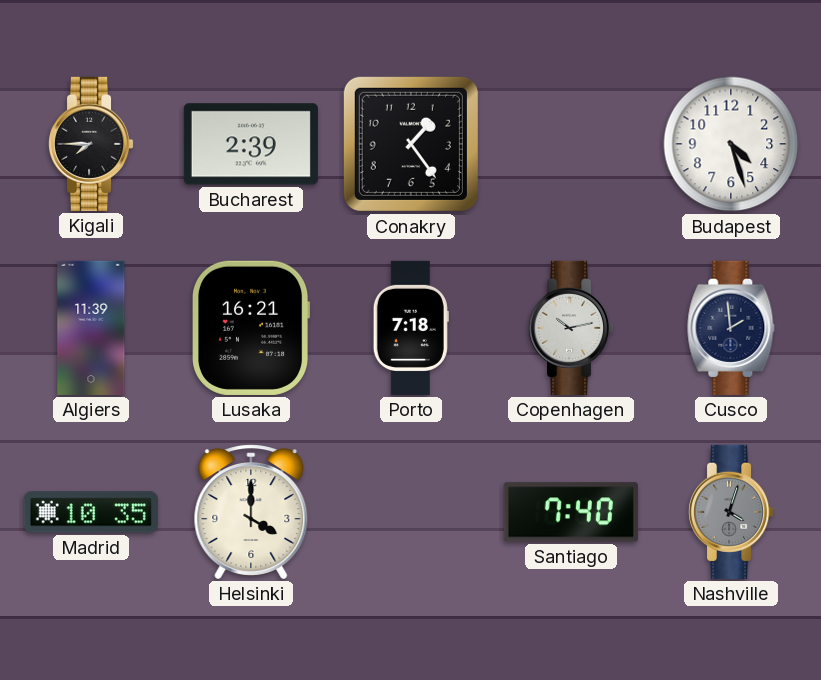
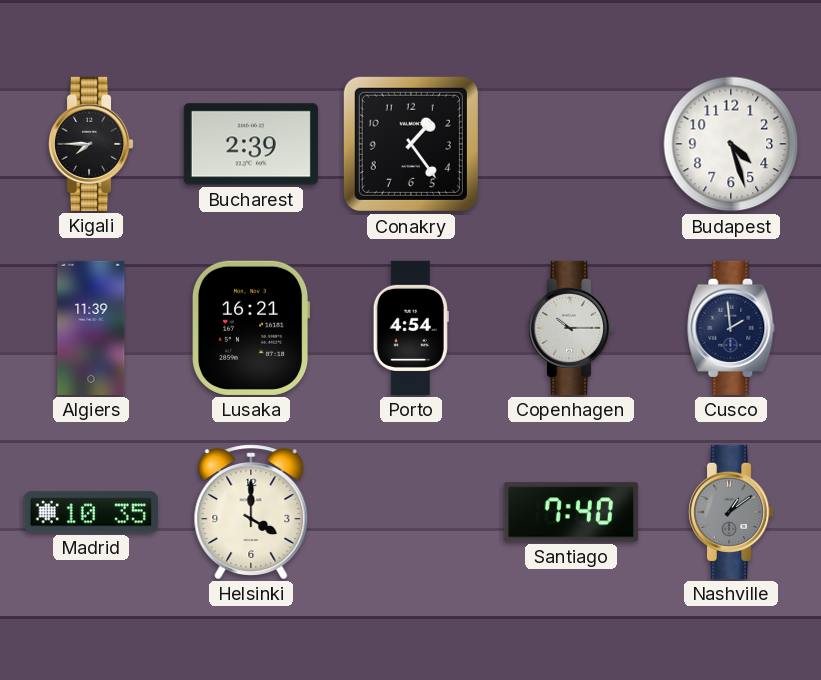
Porto: 7:18 -> 4:54 (411, 328)
Copenhagen: 10:13 -> 10:15 (571, 328)
Nashville: 4:03 -> 1:09 (731, 512)
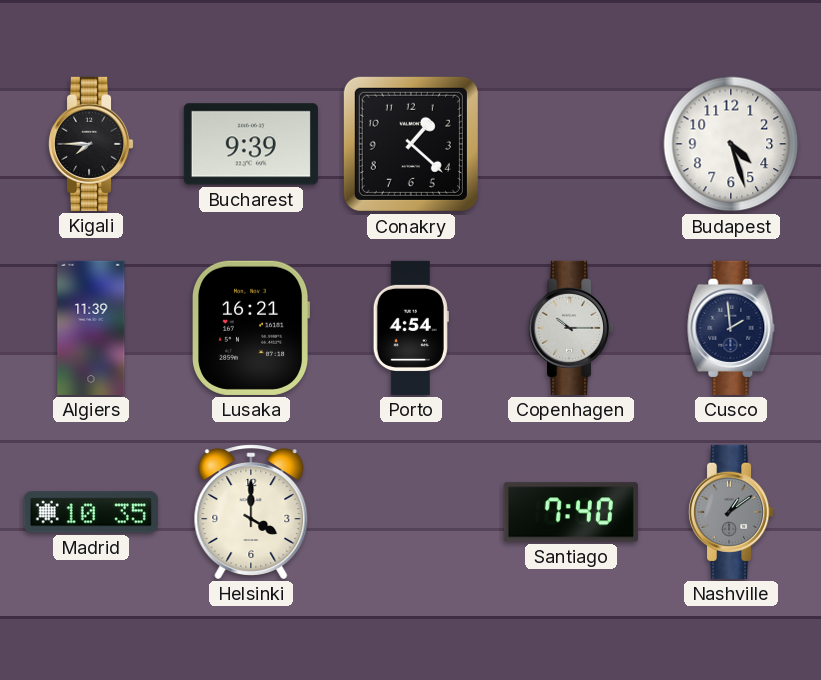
Bucharest: 2:39 -> 9:39 (251, 144)
Conakry: 1:24 -> 1:22 (411, 144)
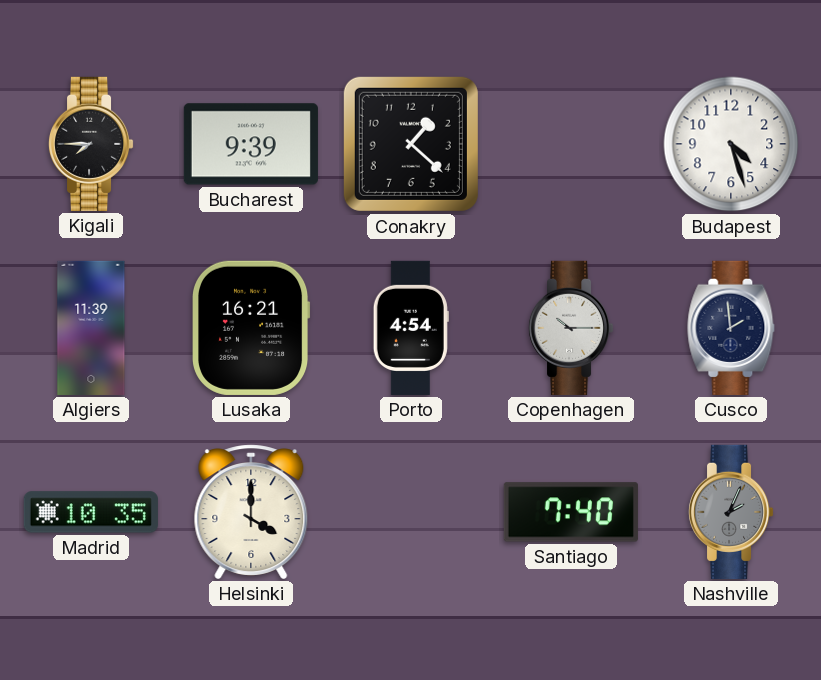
Nashville: 1:09 -> 2:04 (731, 512)
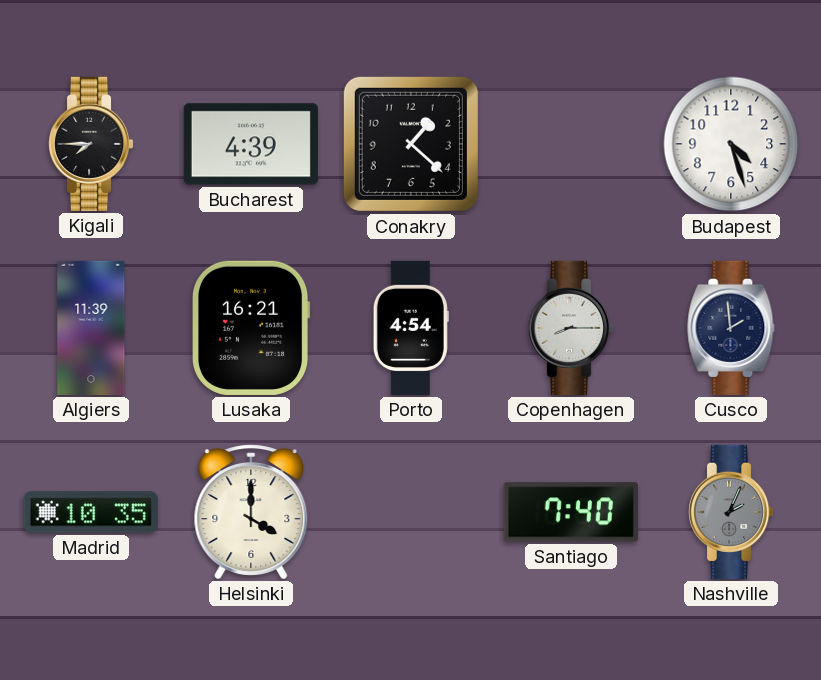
Bucharest: 9:39 -> 4:39 (251, 144)
Copenhagen: 10:15 -> 8:15 (571, 328)
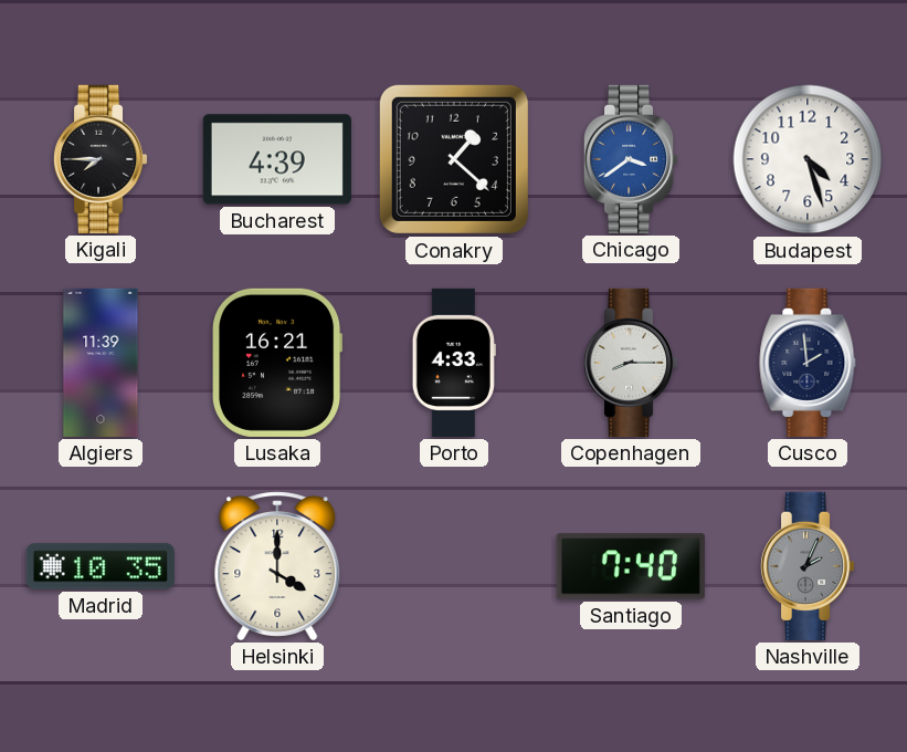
Chicago: none -> 3:39 (631, 159)
Porto: 4:54 -> 4:33 (454, 363)
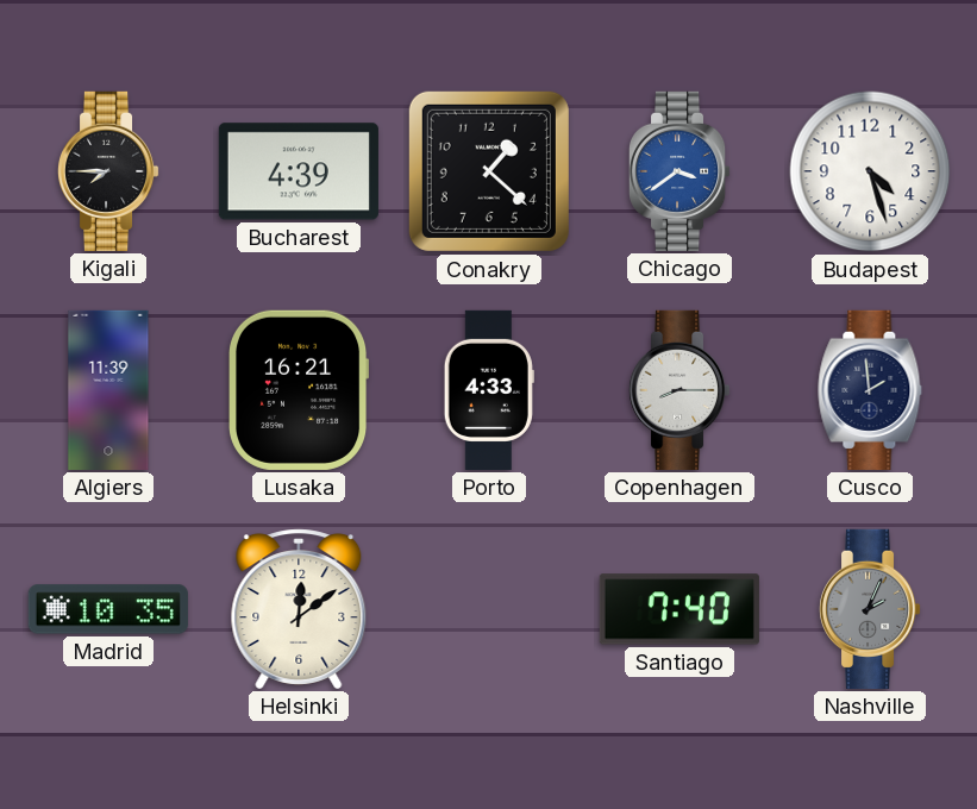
Helsinki: 4:00 -> 12:09 (299, 609)
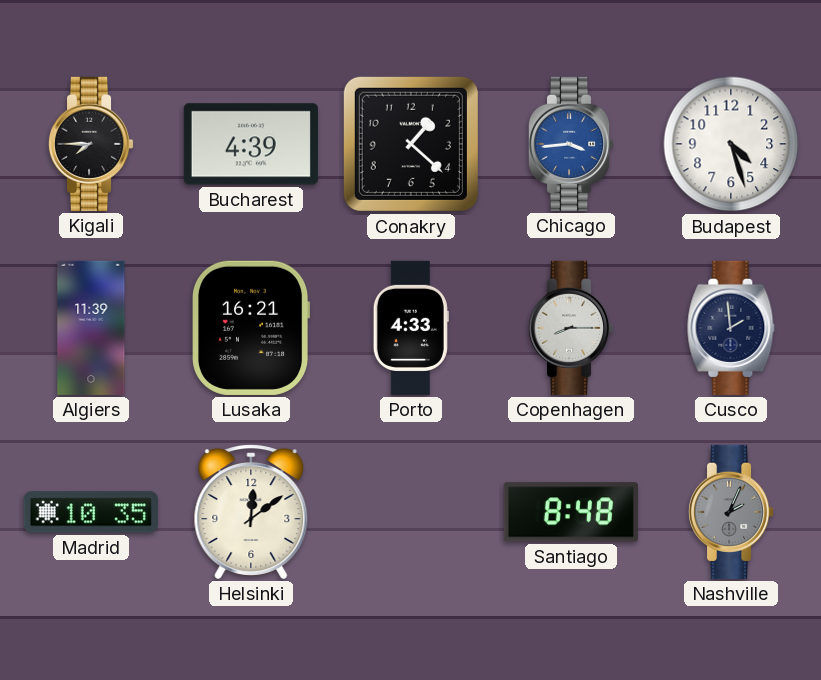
Chicago: 3:39 -> 3:44 (571, 144)
Santiago: 7:40 -> 8:48 (571, 512)
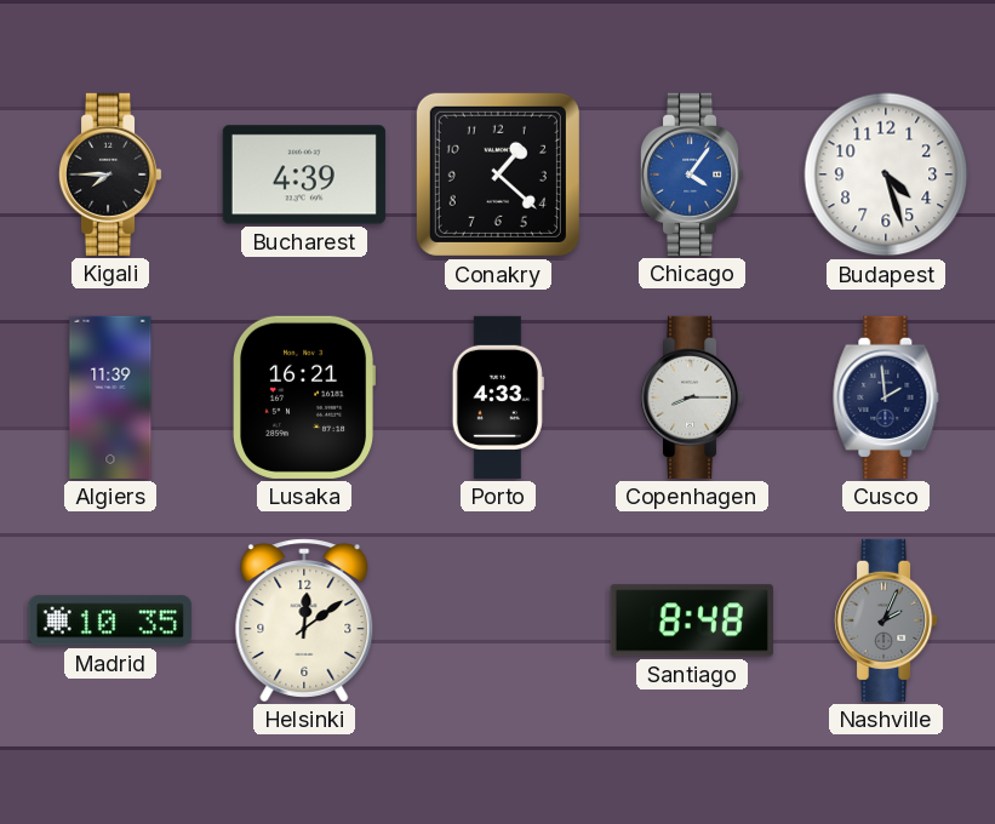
Chicago: 3:44 -> 4:06 (692, 174)
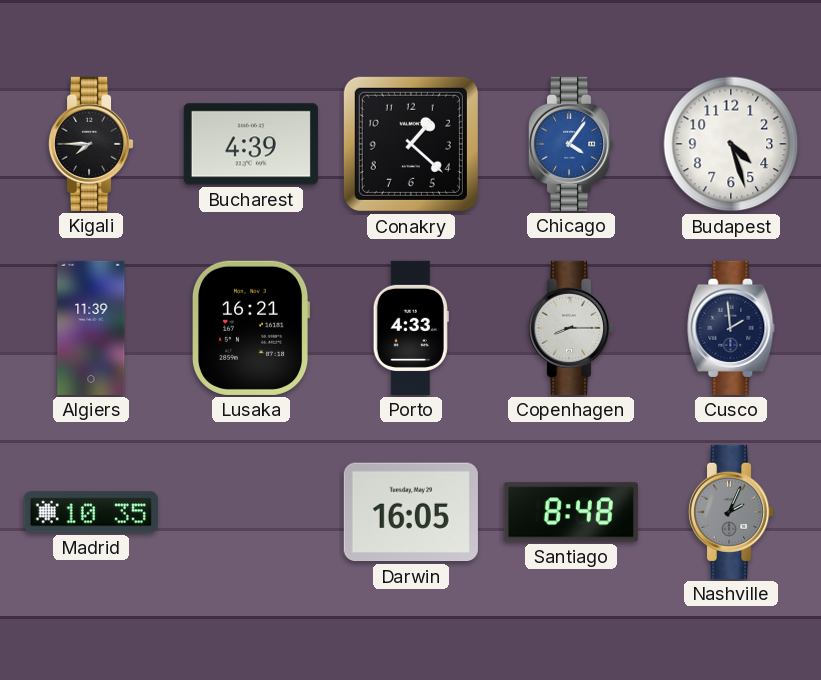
Helsinki: 12:09 -> none (304, 620)
Darwin: none -> 16:05 (411, 512)
